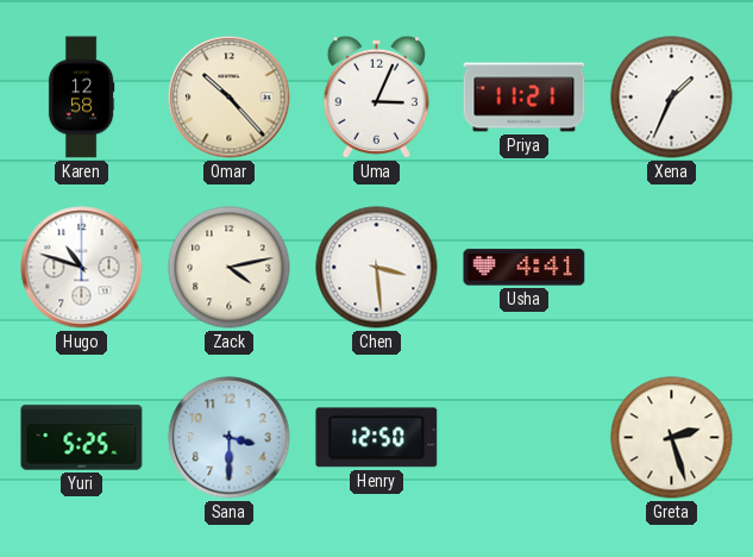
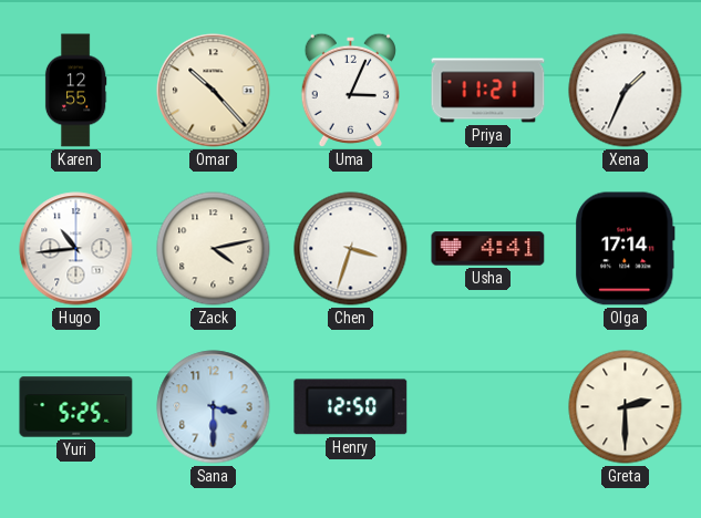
Karen: 12:58 -> 12:55 (75, 91)
Hugo: 10:48 -> 10:44 (76, 249)
Chen: 3:29 -> 3:33 (351, 249)
Olga: none -> 17:14 (626, 249)
Greta: 2:27 -> 2:30 (626, 407)
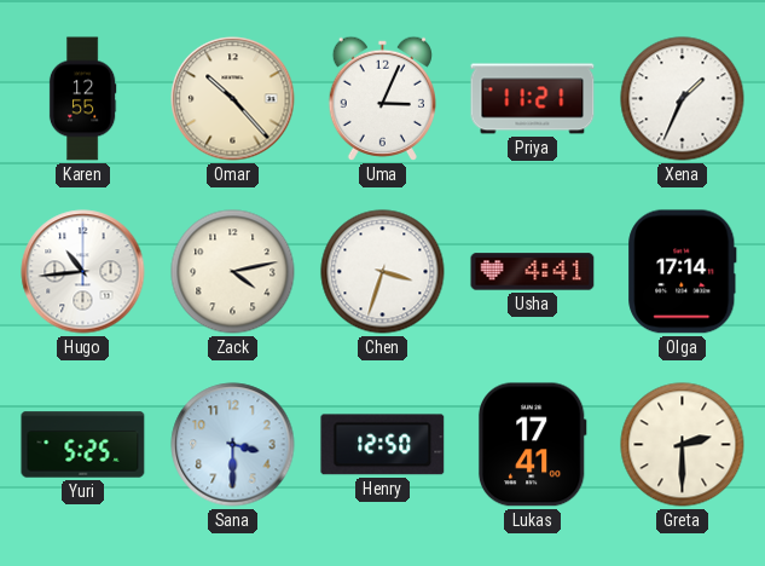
Lukas: none -> 17:41 (532, 445)
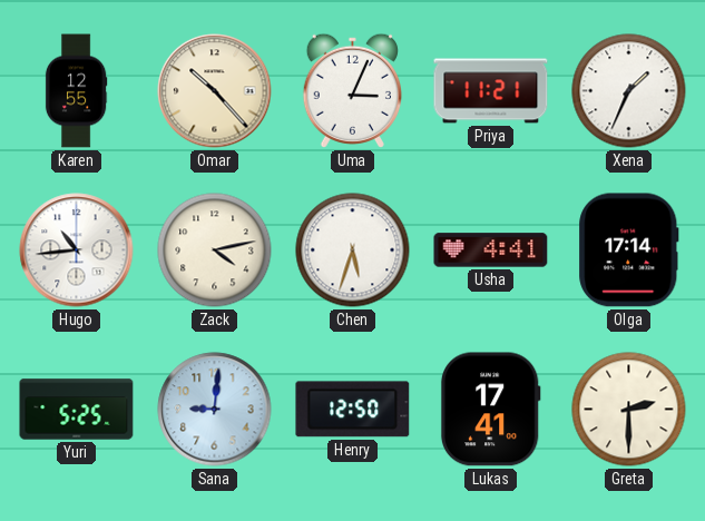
Chen: 3:33 -> 5:33 (353, 250)
Sana: 3:30 -> 9:01 (215, 410)
